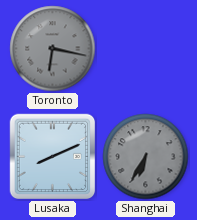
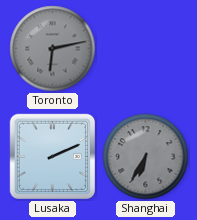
Toronto: 6:17 -> 6:13 (53, 49)
Lusaka: 8:11 -> 2:11 (53, 157)
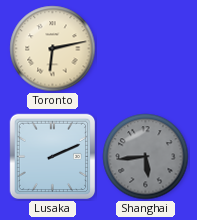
Toronto dial: grey -> cream (53, 49)
Shanghai: 6:35 -> 5:44 (146, 157)
